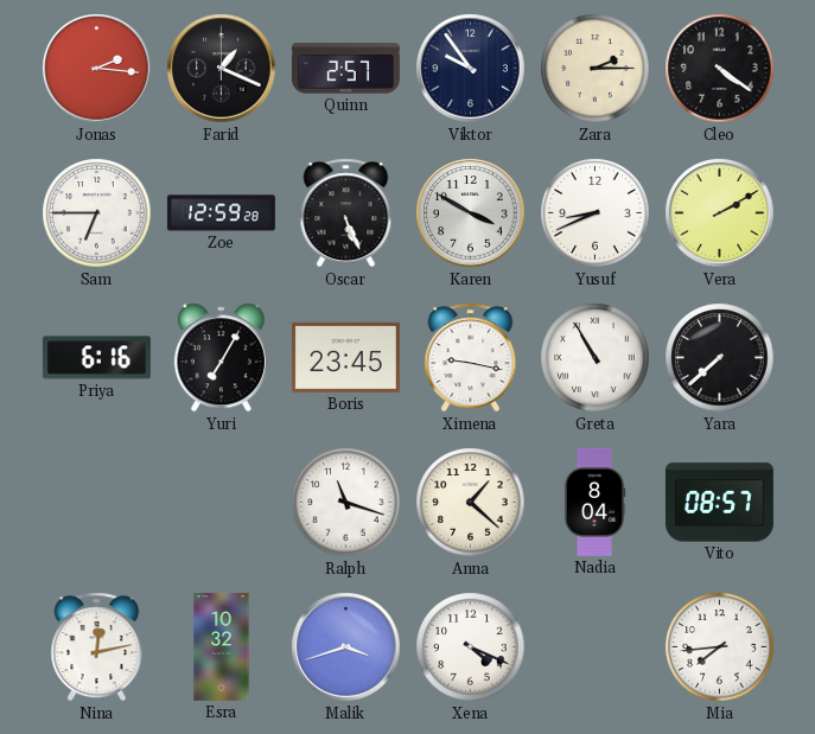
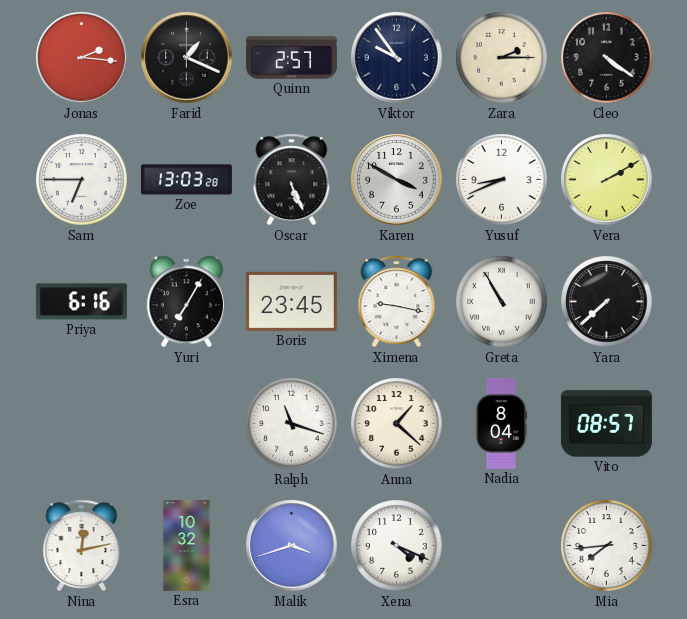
Zoe: 12:59 -> 13:03 (186, 180)
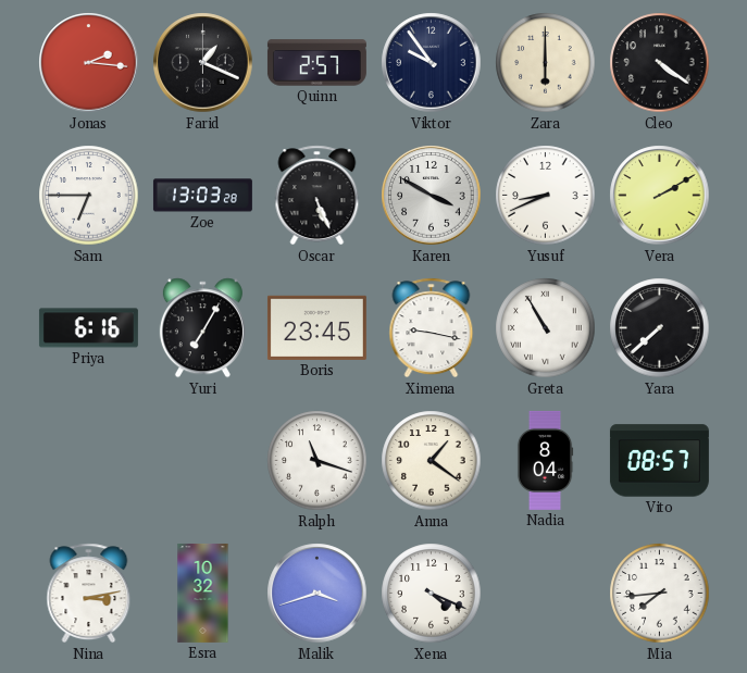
Zara: 2:15 -> 6:00 (546, 63)
Anna: 1:22 -> 1:21 (432, 461)
Nina: 12:13 -> 3:13 (89, 594)
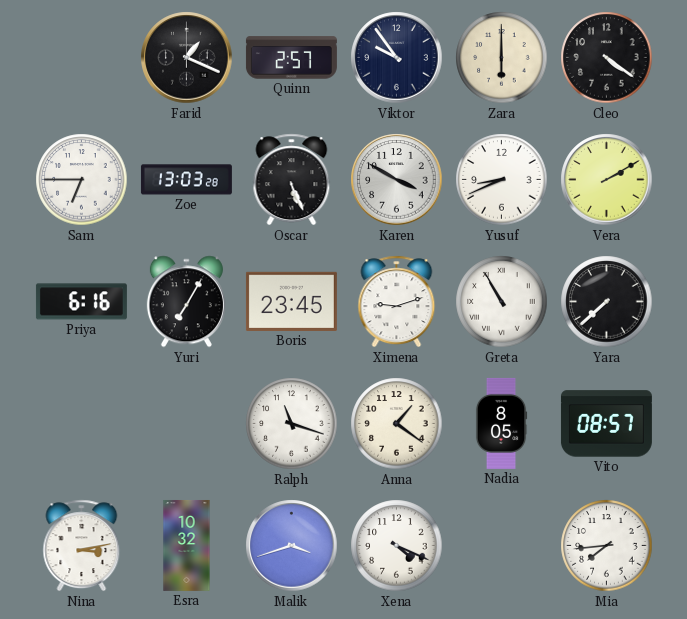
Jonas: 2:16 -> none (89, 63)
Ximena: 9:17 -> 9:12 (397, 302)
Nadia: 8:04 -> 8:05 (501, 423)
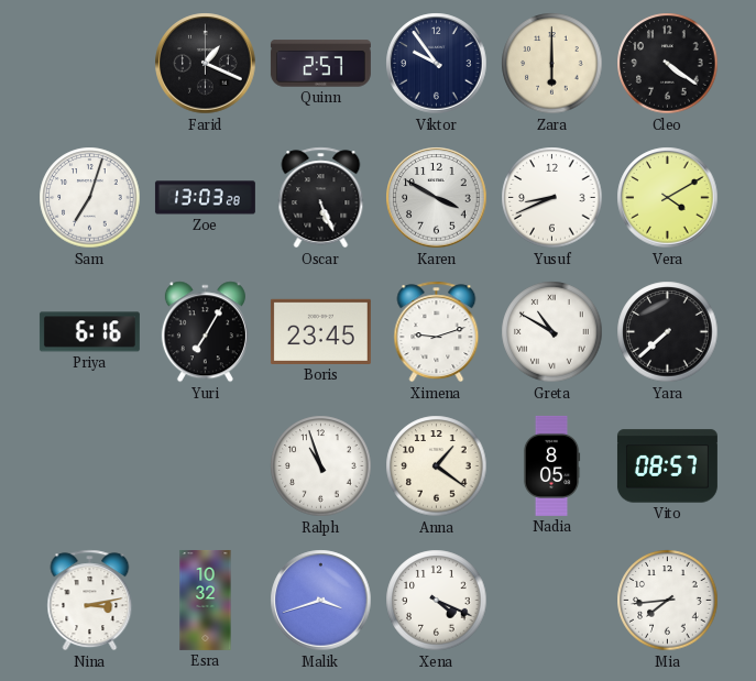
Sam: 6:45 -> 7:03 (90, 198)
Vera: 2:10 -> 4:10 (668, 198)
Greta: 10:55 -> 10:50 (552, 332)
Ralph: 11:18 -> 10:57 (321, 466)
